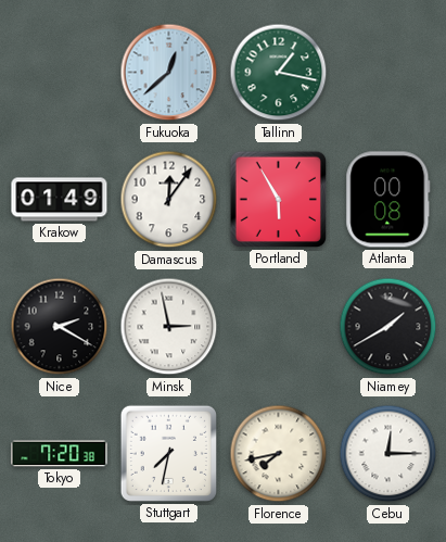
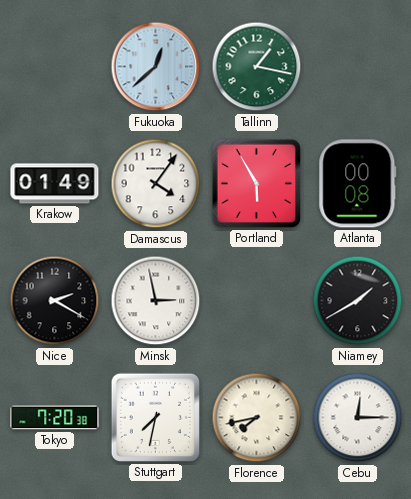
Damascus: 12:06 -> 4:06 (156, 184)
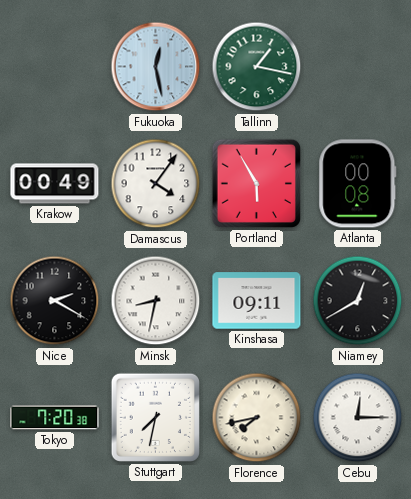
Fukuoka: 12:38 -> 12:28 (156, 67)
Krakow: 01:49 -> 00:49 (55, 184)
Minsk: 2:58 -> 8:32 (156, 301)
Kinshasa: none -> 09:11 (257, 301)
Niamey: 1:40 -> 12:40 (358, 301)
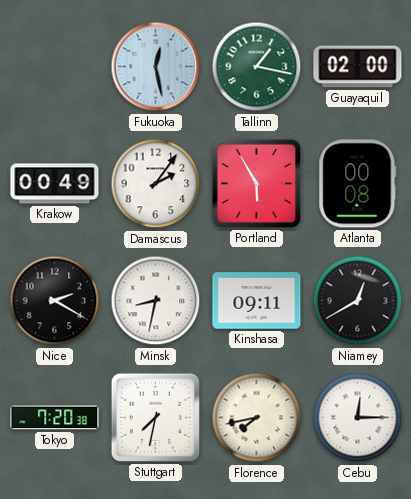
Guayaquil: none -> 02:00 (358, 67)
Damascus: 4:06 -> 2:06 (156, 184)
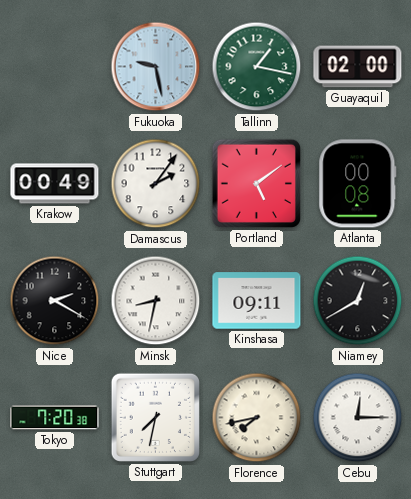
Fukuoka: 12:28 -> 9:28 (156, 67)
Portland: 5:55 -> 5:09 (256, 183)
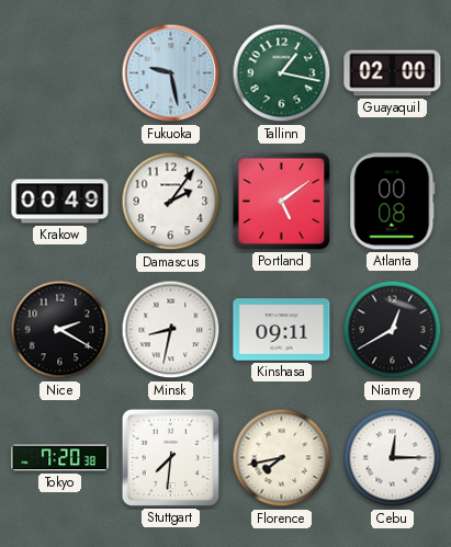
Stuttgart: 7:32 -> 7:31 (170, 457)
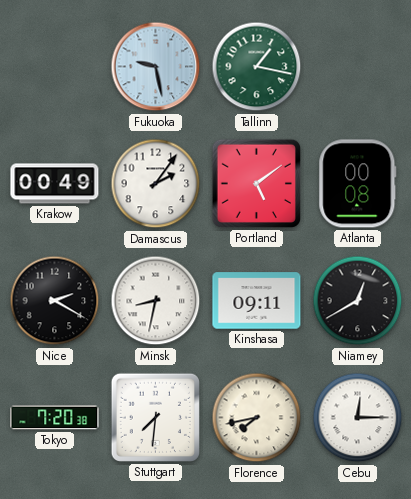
Guayaquil: 02:00 -> none (393, 73)
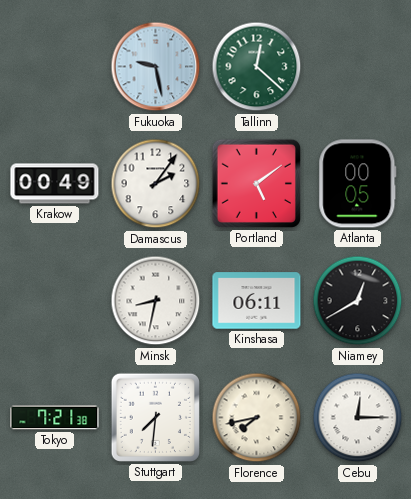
Tallinn: 1:17 -> 12:22 (257, 67)
Atlanta: 00:08 -> 00:05 (358, 184)
Nice: 2:20 -> none (55, 301)
Kinshasa: 09:11 -> 06:11 (257, 301)
Tokyo: 7:20 -> 7:21 (55, 418)
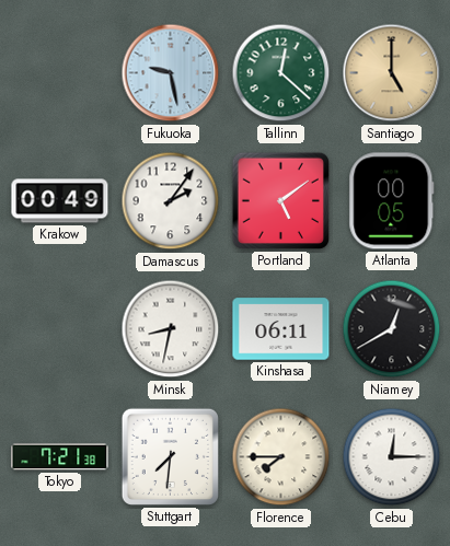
Santiago: none -> 5:00 (392, 73)
Florence: 7:43 -> 7:45 (281, 457)
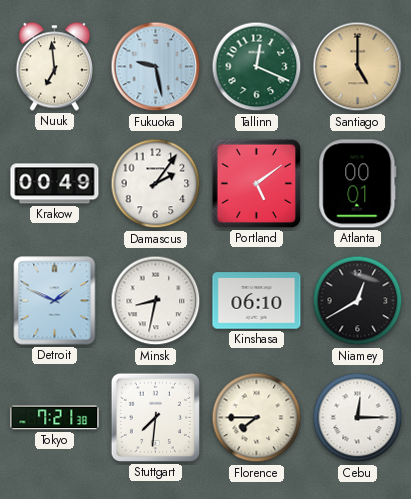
Nuuk: none -> 6:59 (54, 67)
Tallinn: 12:22 -> 12:19 (257, 67)
Atlanta: 00:05 -> 00:01 (358, 184)
Detroit: none -> 1:49 (55, 301)
Kinshasa: 06:11 -> 06:10 (257, 301)
